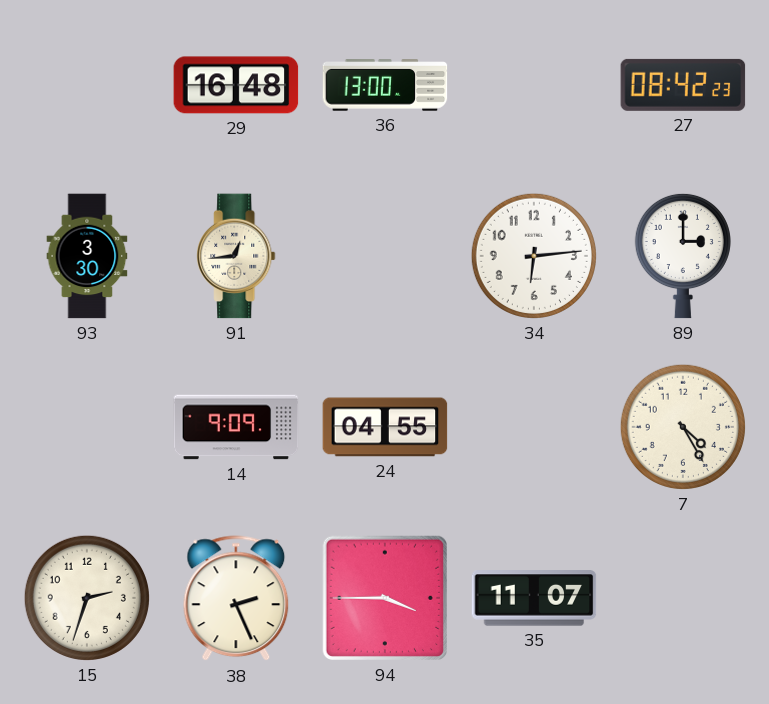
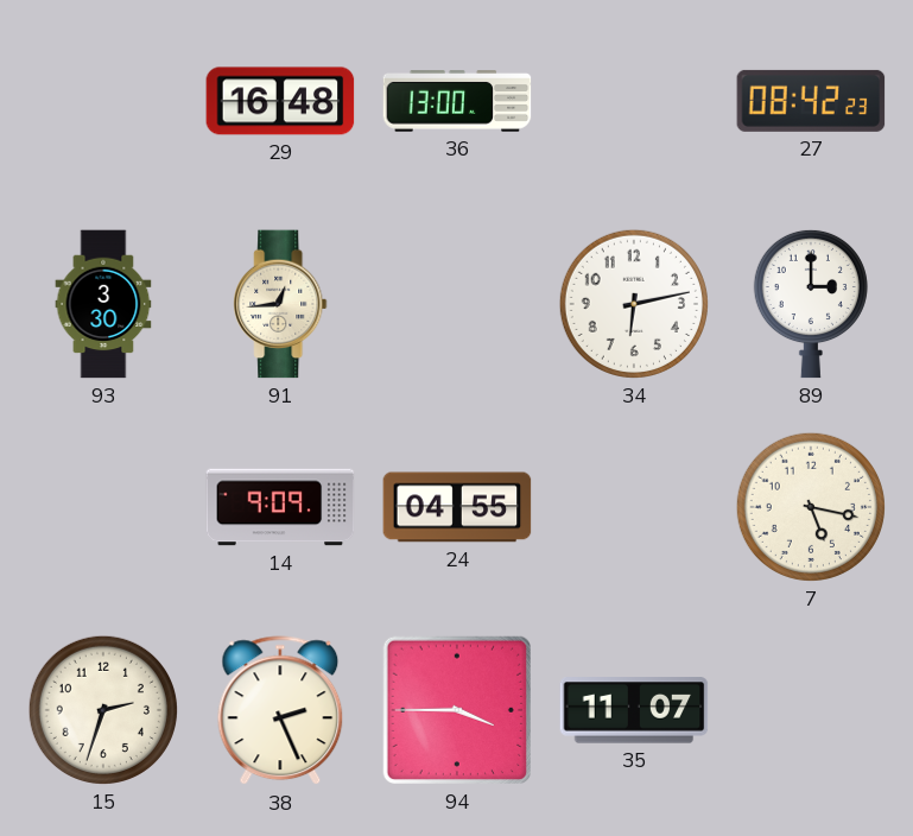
34: 6:14 -> 6:13 (634, 304)
7: 4:25 -> 5:17 (811, 507)
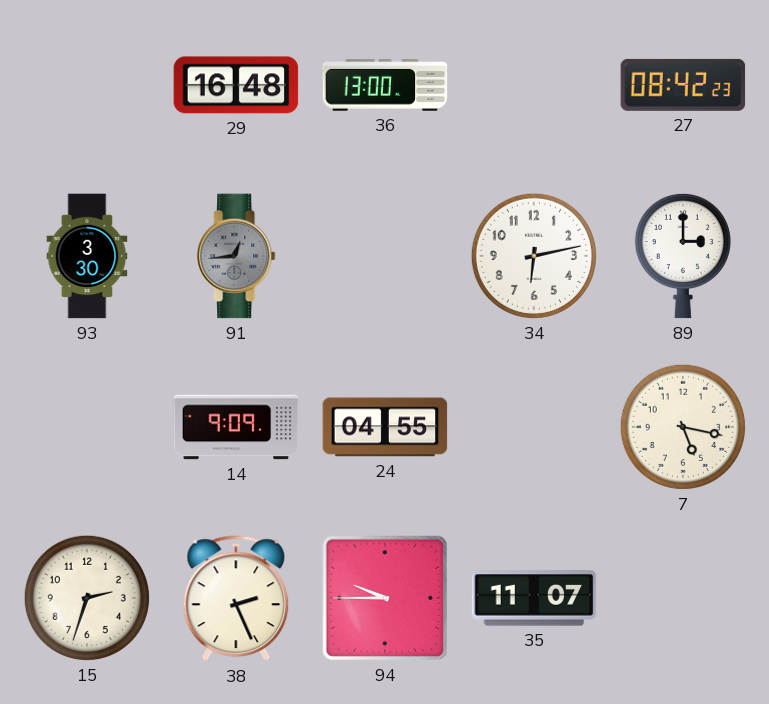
91 dial: cream -> grey (236, 256)
94: 3:45 -> 9:45 (385, 598)
